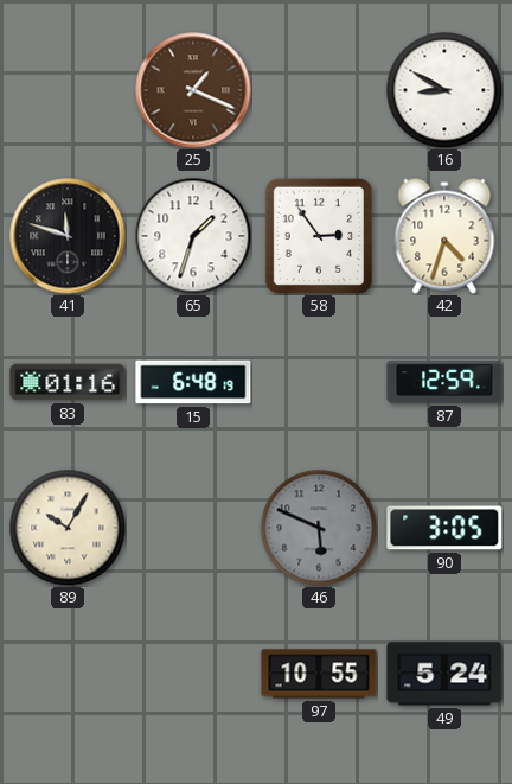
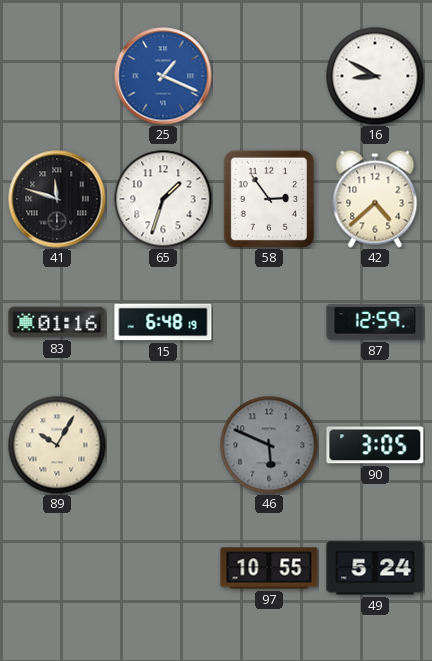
25 dial: brown -> blue (163, 76)
42: 4:33 -> 4:38 (375, 199)
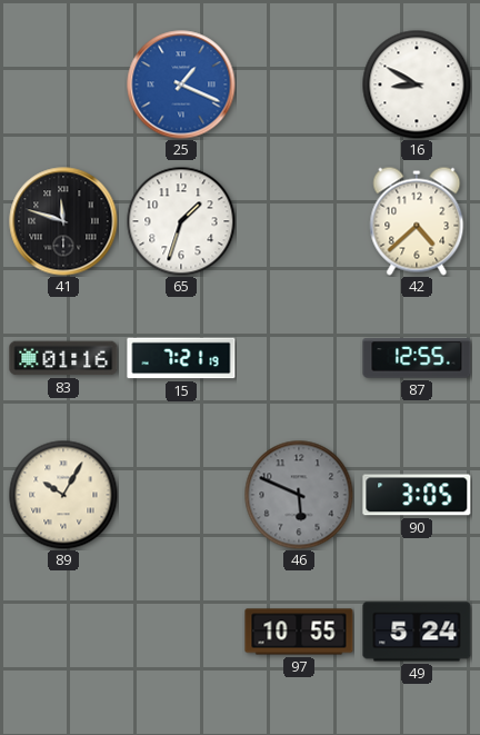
58: 2:54 -> none (269, 198)
15: 6:48 -> 7:21 (181, 358)
87: 12:59 -> 12:55 (417, 358)
